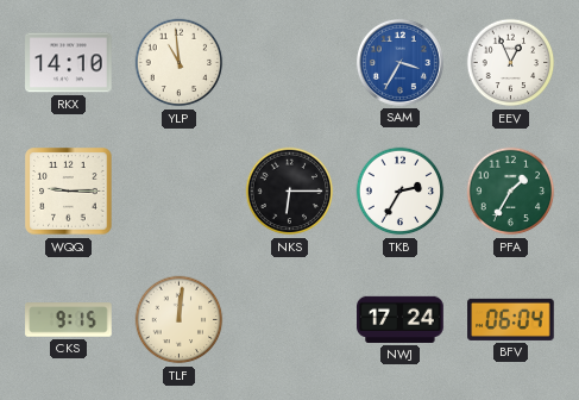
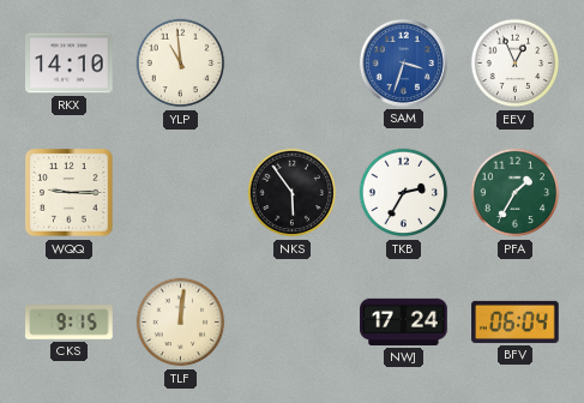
SAM: 3:35 -> 3:33 (403, 62)
NKS: 6:15 -> 5:54 (293, 193)
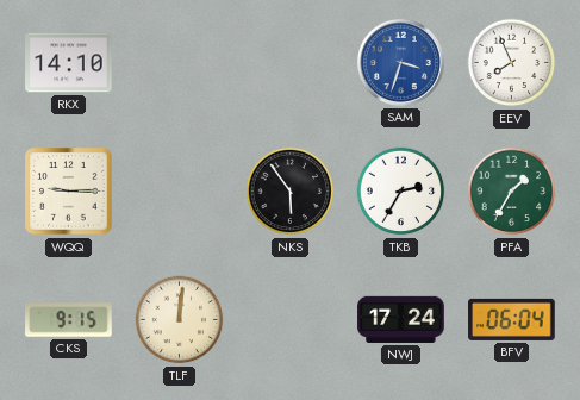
YLP: 10:59 -> none (181, 64)
EEV: 12:56 -> 7:56 (512, 63)
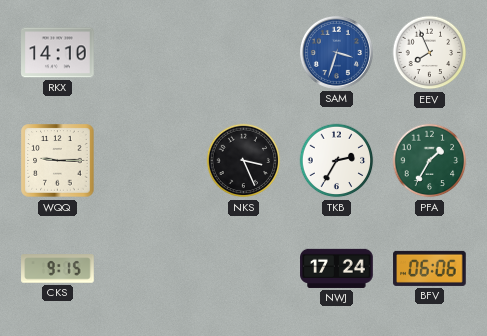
NKS: 5:54 -> 3:26 (244, 161)
TLF: 12:01 -> none (180, 320)
BFV: 06:04 -> 06:06 (430, 268)
